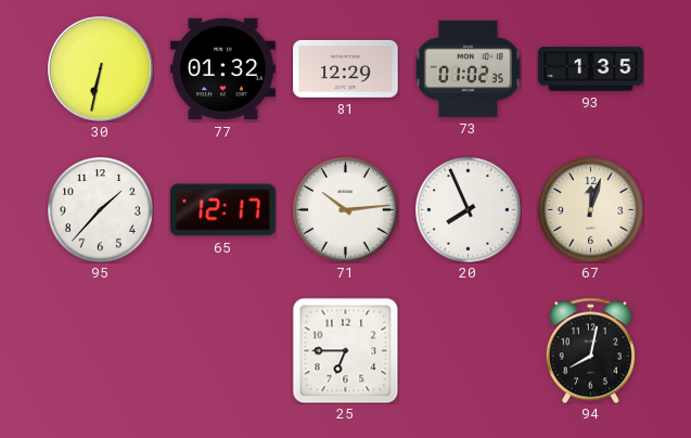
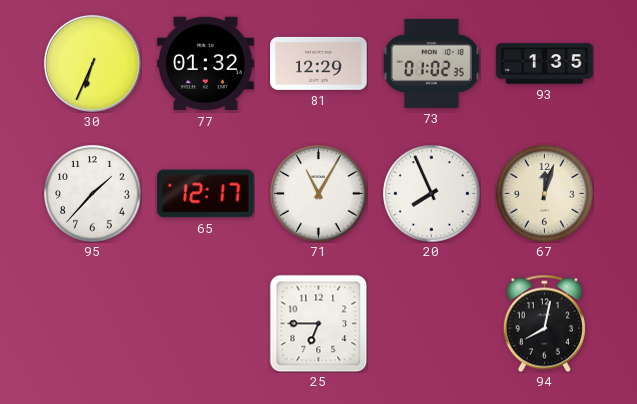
30: 6:32 -> 6:34 (92, 63)
71: 10:14 -> 11:05 (319, 194)
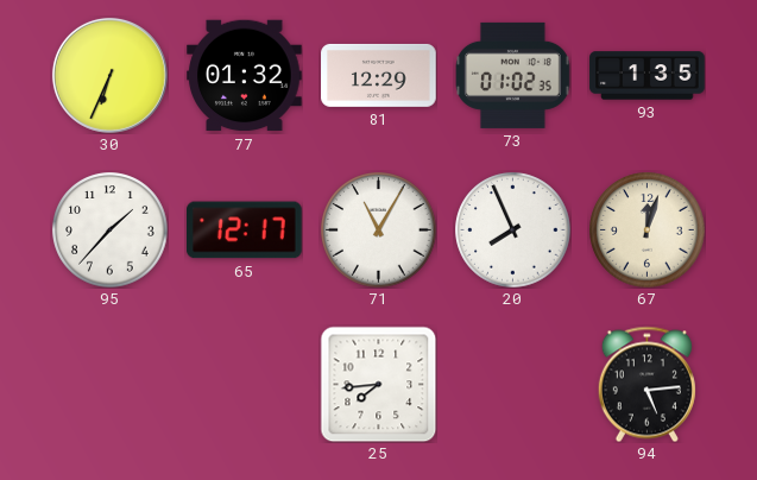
25: 6:45 -> 7:44 (378, 384)
94: 8:02 -> 5:14 (646, 384)
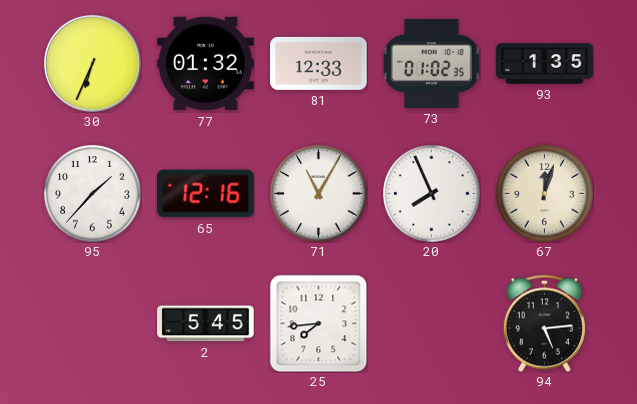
81: 12:29 -> 12:33 (319, 63)
65: 12:17 -> 12:16 (206, 194)
2: none -> 5:45 (206, 324)
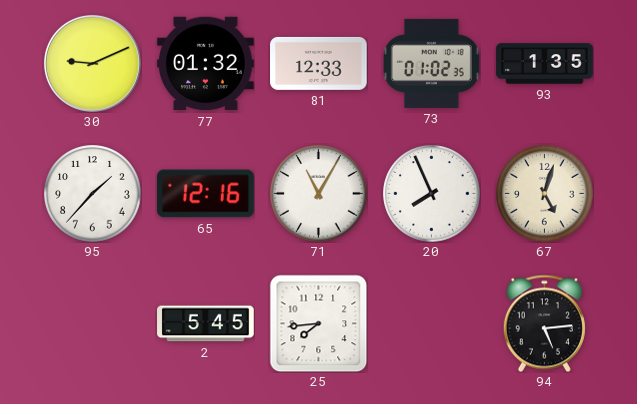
30: 6:34 -> 9:11 (92, 63)
67: 12:03 -> 5:03 (545, 194)
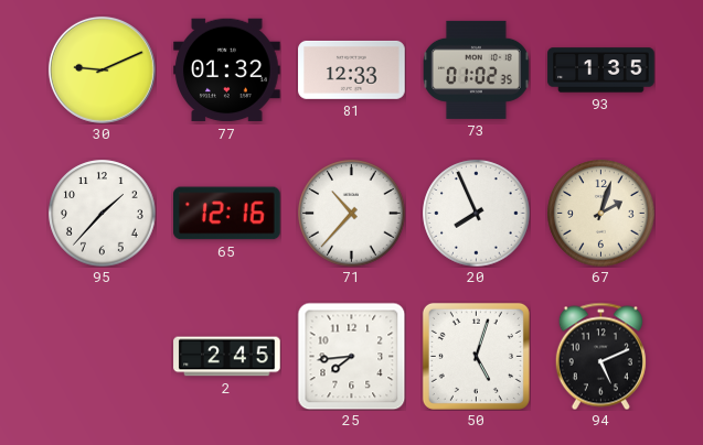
71: 11:05 -> 10:37 (352, 214)
67: 5:03 -> 2:03 (601, 214)
2: 5:45 -> 2:45 (227, 357)
50: none -> 5:03 (476, 356)
94: 5:14 -> 5:11 (600, 356)
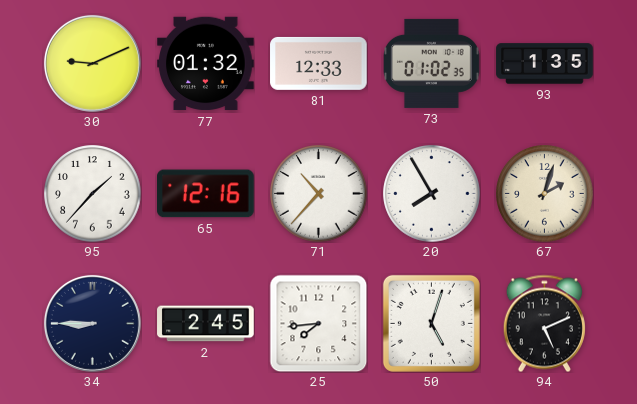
20: 7:56 -> 7:55 (432, 194)
34: none -> 8:45 (92, 323)
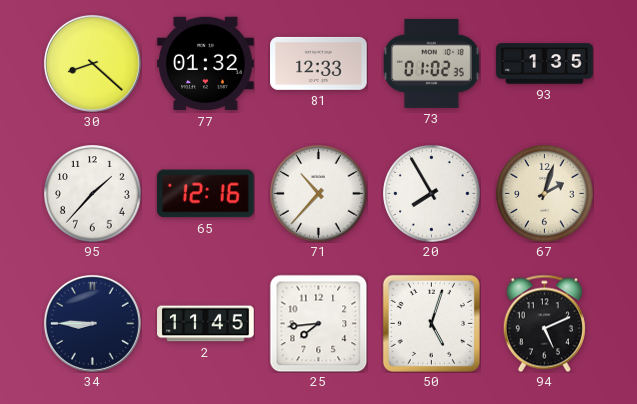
30: 9:11 -> 8:22 (92, 63)
2: 2:45 -> 11:45 (206, 324)
